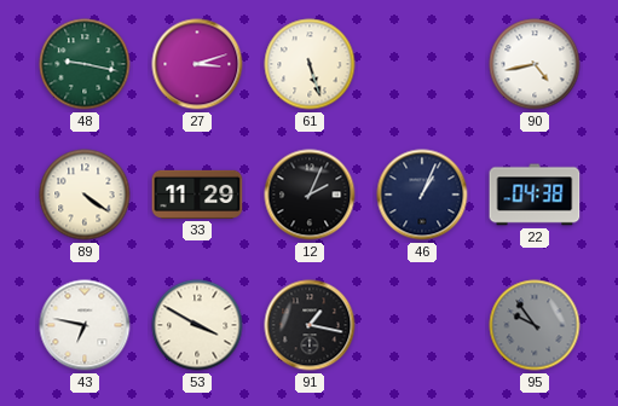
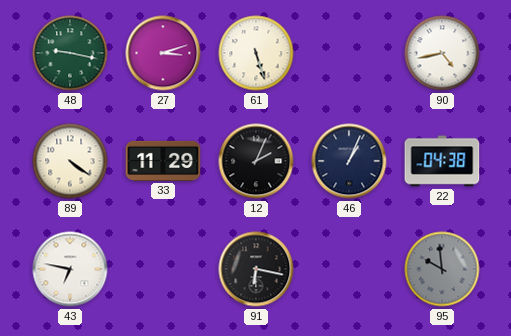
53: 3:50 -> none (197, 325)
91: 1:17 -> 6:17 (256, 269)
95: 9:54 -> 9:59 (442, 269)
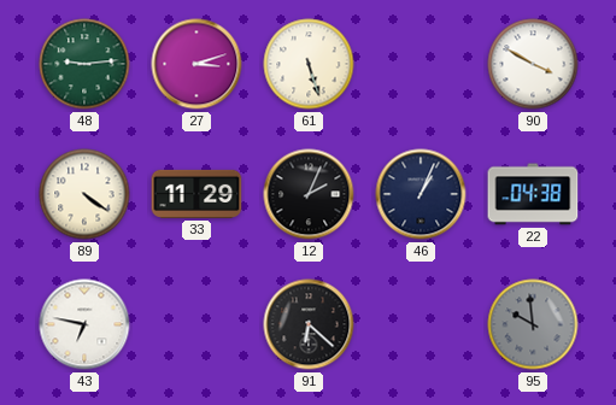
48: 9:17 -> 9:14 (84, 64)
90: 4:43 -> 3:50 (533, 64)
91: 6:17 -> 6:22 (309, 324)
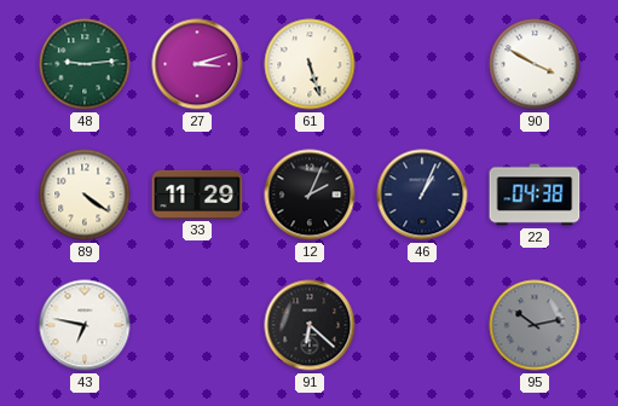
95: 9:59 -> 10:13 (535, 325)
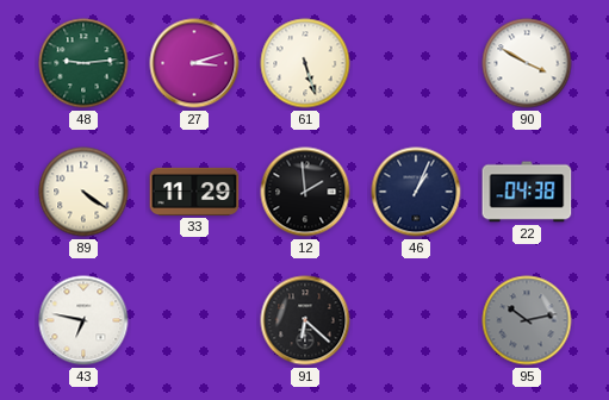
12: 2:04 -> 1:59 (305, 192)
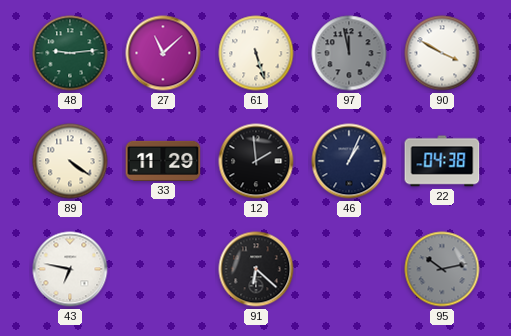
27: 3:12 -> 11:08 (163, 53)
97: none -> 11:58 (349, 53)
